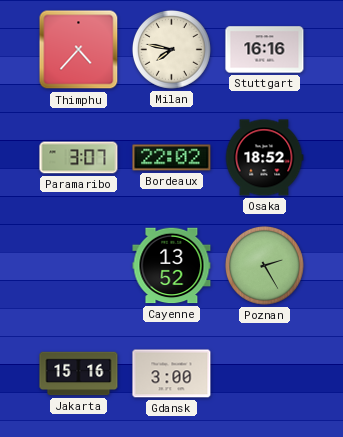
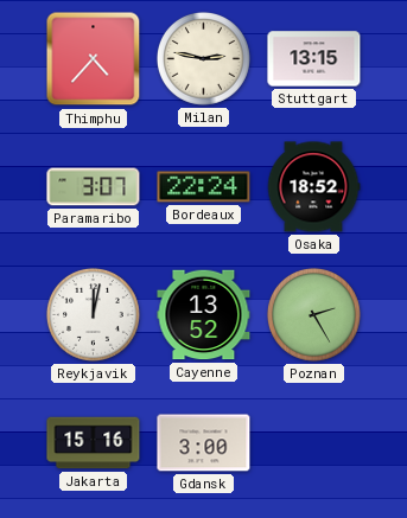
Milan: 7:47 -> 2:47 (203, 58)
Stuttgart: 16:16 -> 13:15 (314, 59)
Bordeaux: 22:02 -> 22:24 (204, 187)
Reykjavik: none -> 12:02 (93, 314)
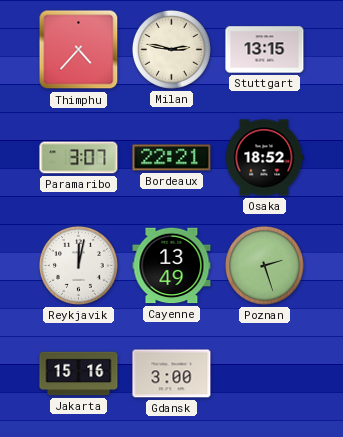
Bordeaux: 22:24 -> 22:21 (172, 158)
Cayenne: 13:52 -> 13:49 (172, 266)
Poznan: 2:25 -> 2:27 (264, 265)
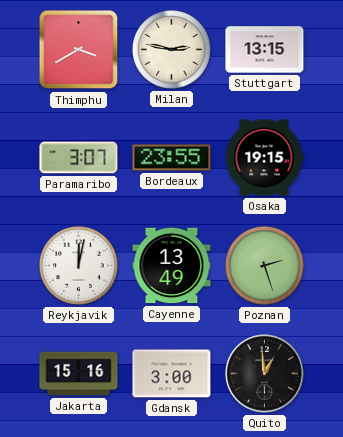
Thimphu: 4:37 -> 3:40 (79, 50)
Bordeaux: 22:21 -> 23:55 (172, 158)
Osaka: 18:52 -> 19:15 (264, 158)
Quito: none -> 12:59 (265, 374)
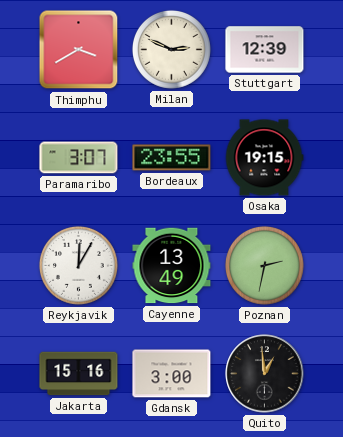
Milan: 2:47 -> 2:49 (171, 49)
Stuttgart: 13:15 -> 12:39 (265, 50)
Reykjavik: 12:02 -> 12:05 (78, 265)
Poznan: 2:27 -> 2:32 (264, 265)
